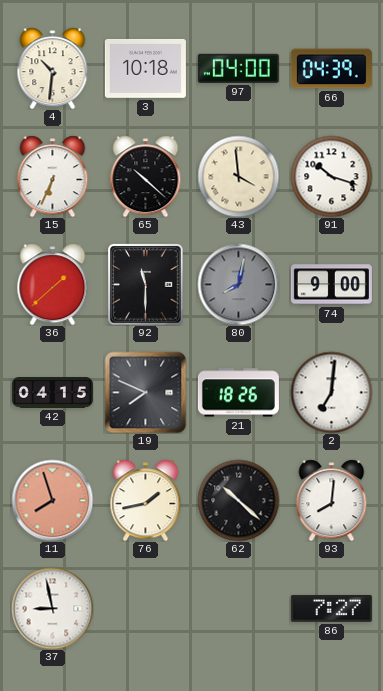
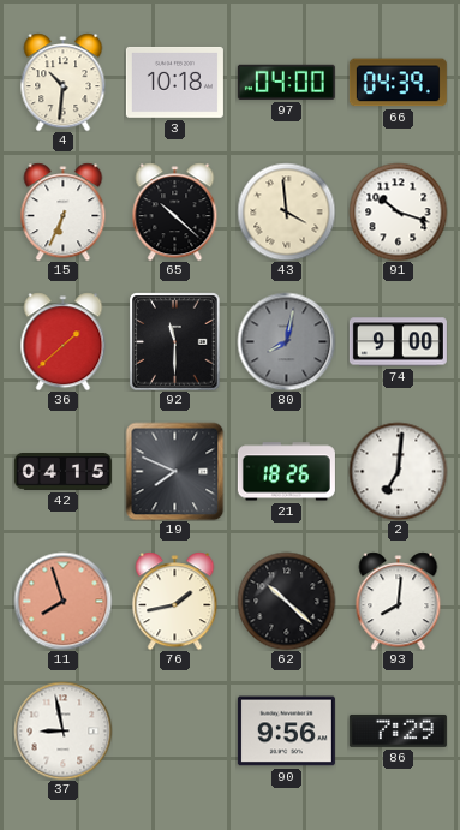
90: none -> 9:56 (286, 732)
86: 7:27 -> 7:29 (398, 730)
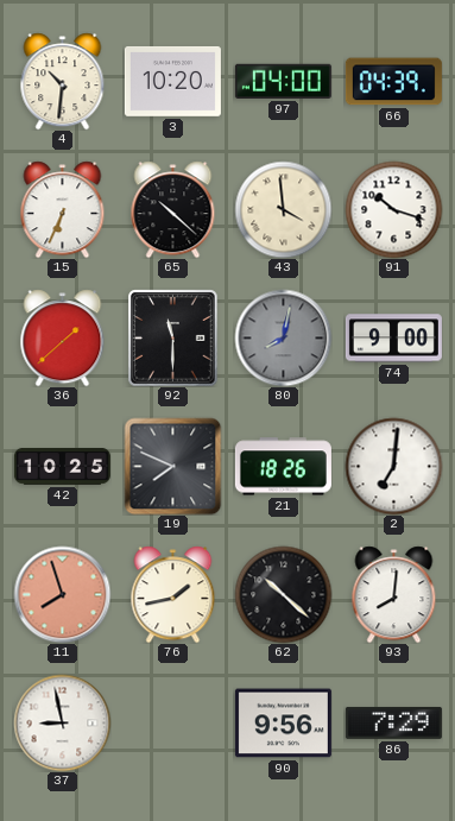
3: 10:18 -> 10:20 (172, 81)
42: 04:15 -> 10:25 (62, 467)
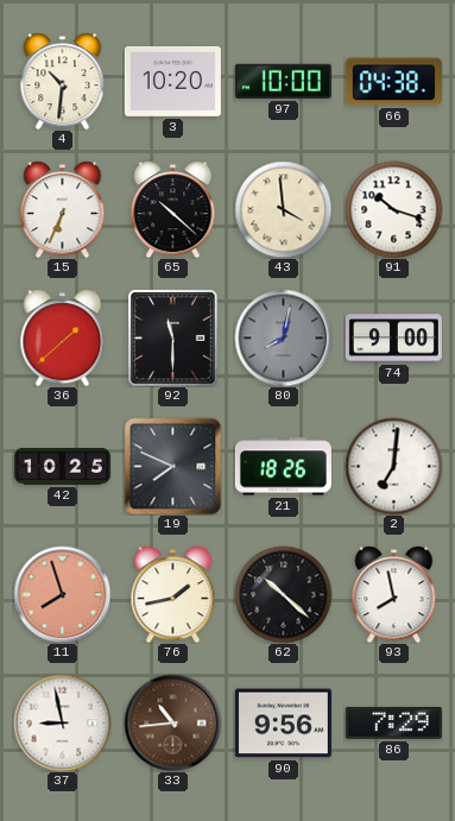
97: 04:00 -> 10:00 (283, 81)
66: 04:39 -> 04:38 (393, 82)
93: 8:01 -> 7:58 (394, 594)
33: none -> 10:44 (172, 722)
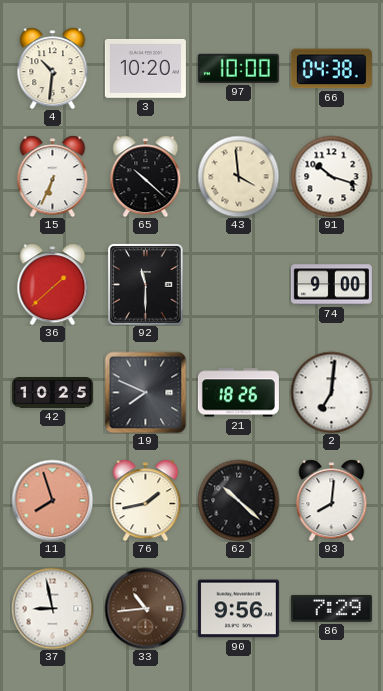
80: 8:02 -> none (283, 337)
93: 7:58 -> 8:01 (332, 500)
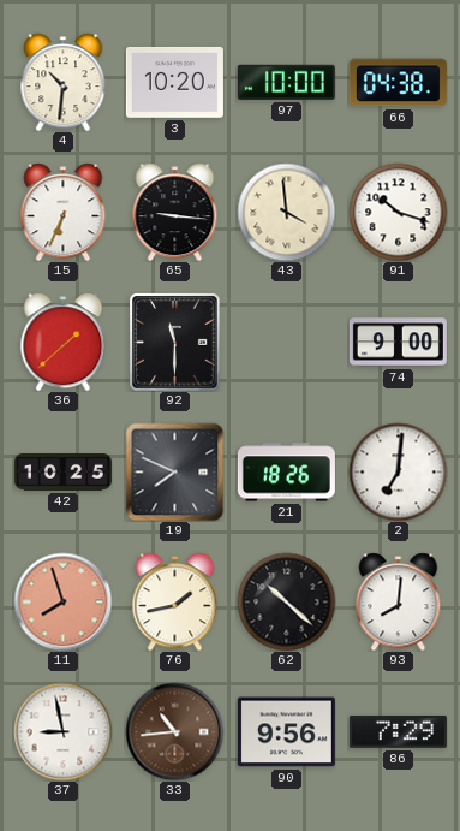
65: 10:22 -> 9:16 (175, 212)
